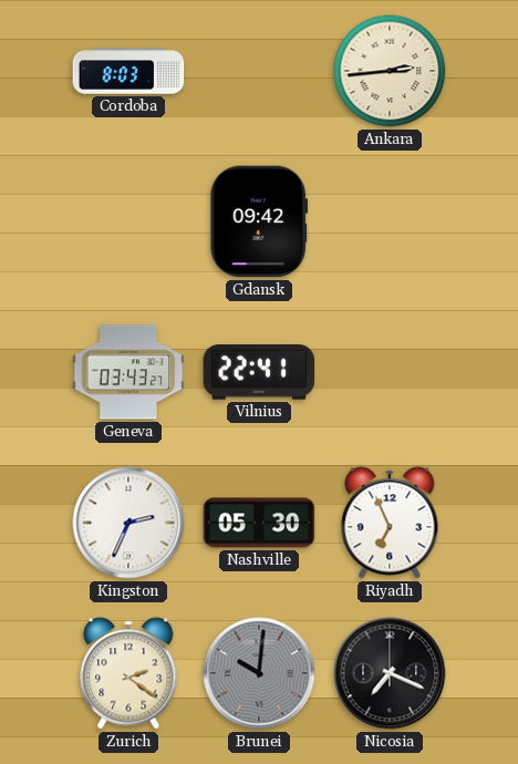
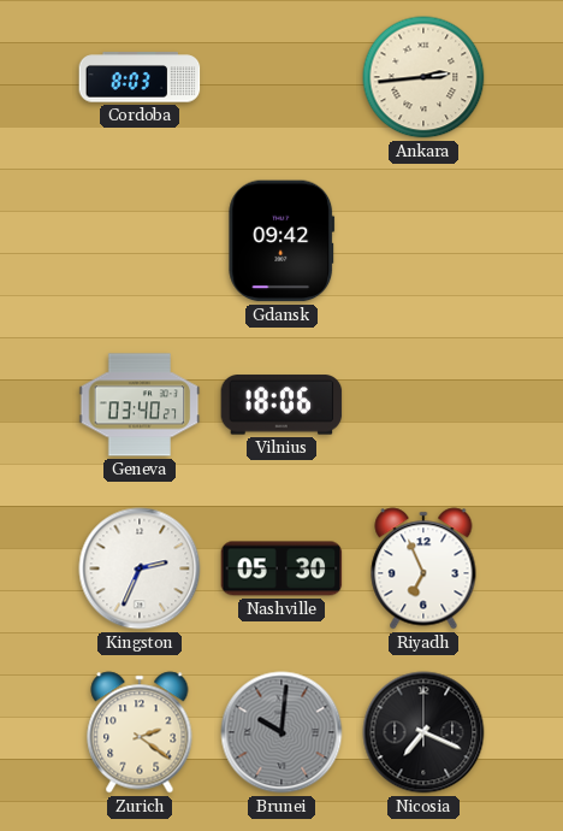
Geneva: 03:43 -> 03:40 (140, 405)
Vilnius: 22:41 -> 18:06 (281, 405)
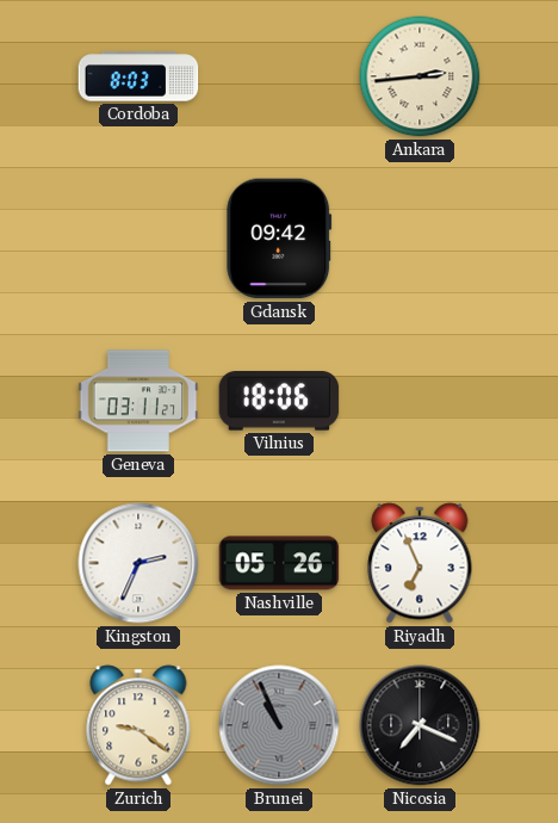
Geneva: 03:40 -> 03:11 (138, 401)
Nashville: 05:30 -> 05:26 (279, 563)
Zurich: 2:21 -> 9:21 (138, 725)
Brunei: 10:01 -> 10:56 (279, 725)
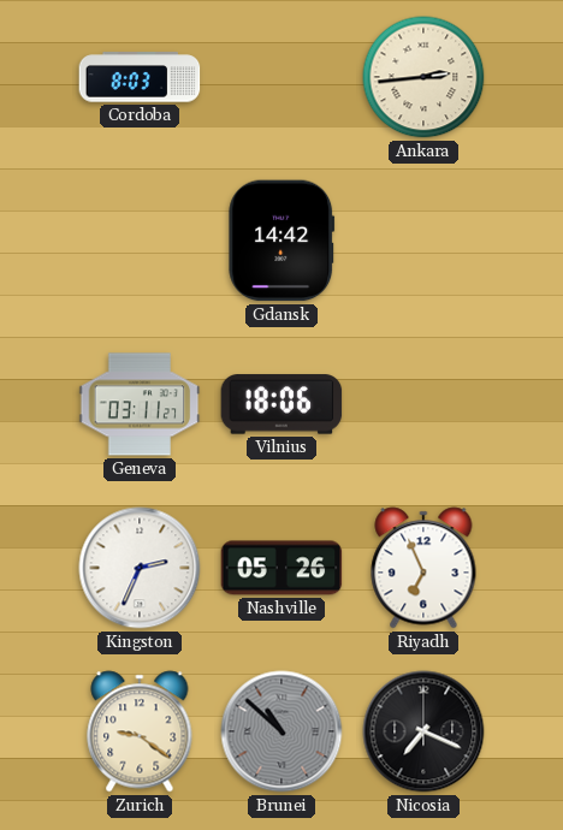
Gdansk: 09:42 -> 14:42 (281, 241)
Brunei: 10:56 -> 10:52 (281, 731)
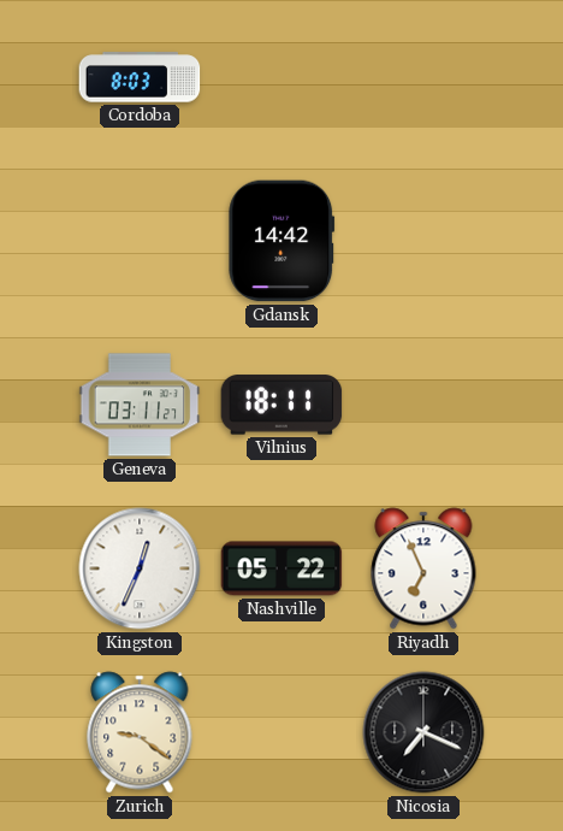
Ankara: 2:44 -> none (423, 77)
Vilnius: 18:06 -> 18:11 (281, 405)
Kingston: 2:34 -> 12:34 (140, 568)
Nashville: 05:26 -> 05:22 (281, 568)
Brunei: 10:52 -> none (281, 731)
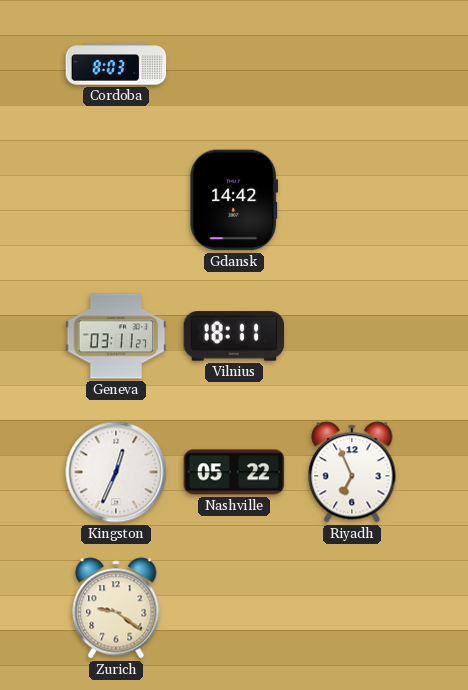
Nicosia: 7:19 -> none (423, 732)
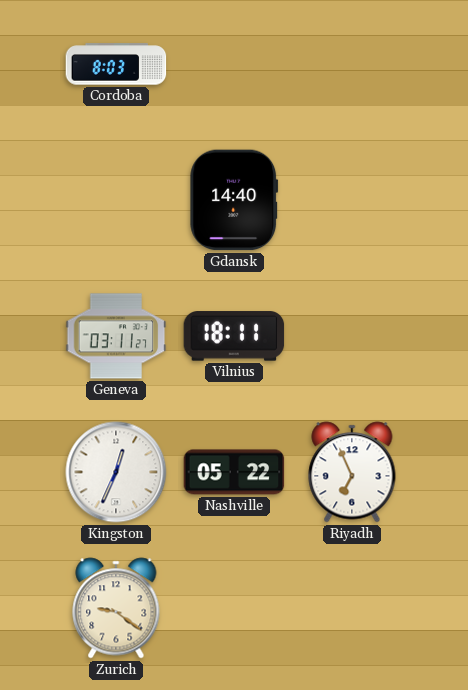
Gdansk: 14:42 -> 14:40 (234, 200)
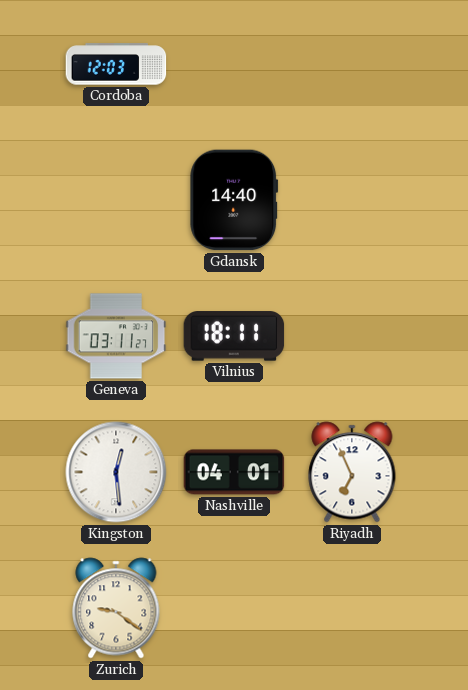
Cordoba: 8:03 -> 12:03 (116, 64)
Kingston: 12:34 -> 12:29 (116, 472)
Nashville: 05:22 -> 04:01 (234, 472)
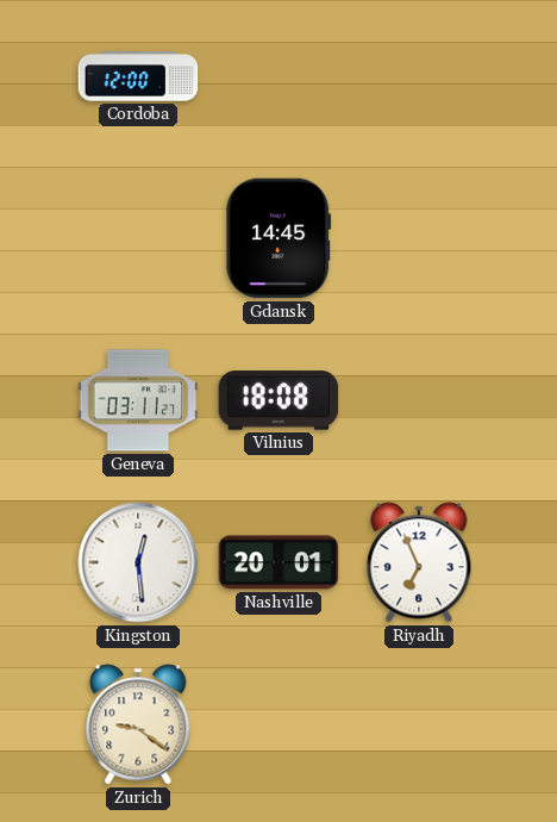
Cordoba: 12:03 -> 12:00 (138, 76)
Gdansk: 14:40 -> 14:45 (278, 238)
Vilnius: 18:11 -> 18:08 (278, 400)
Nashville: 04:01 -> 20:01 (278, 562)
